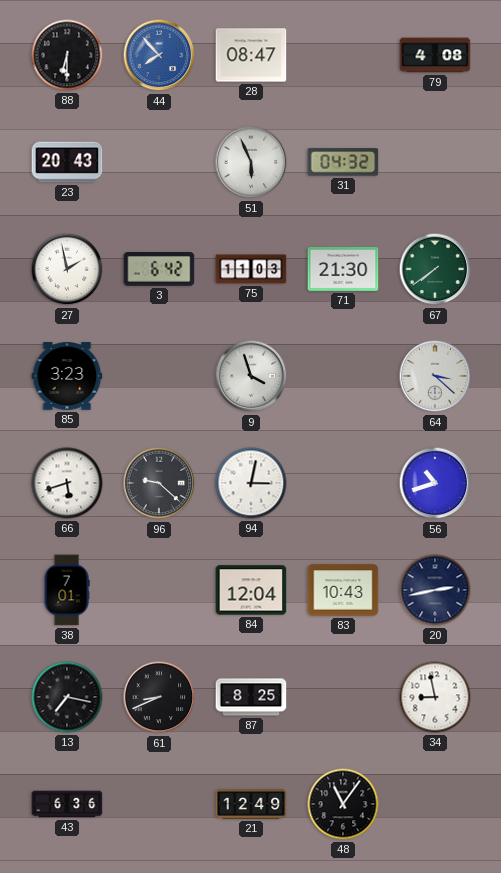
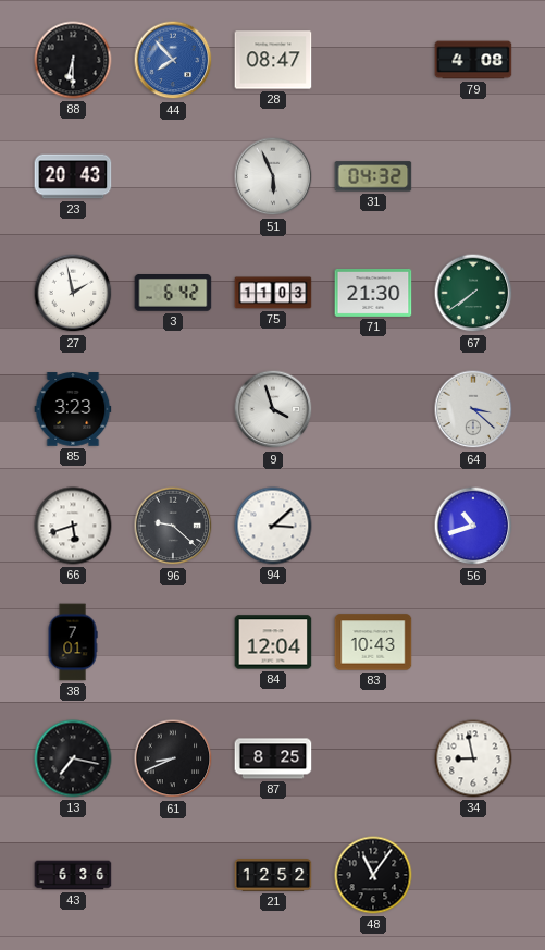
94: 3:02 -> 3:08 (273, 526)
20: 2:43 -> none (435, 590)
21: 12:49 -> 12:52 (273, 875)
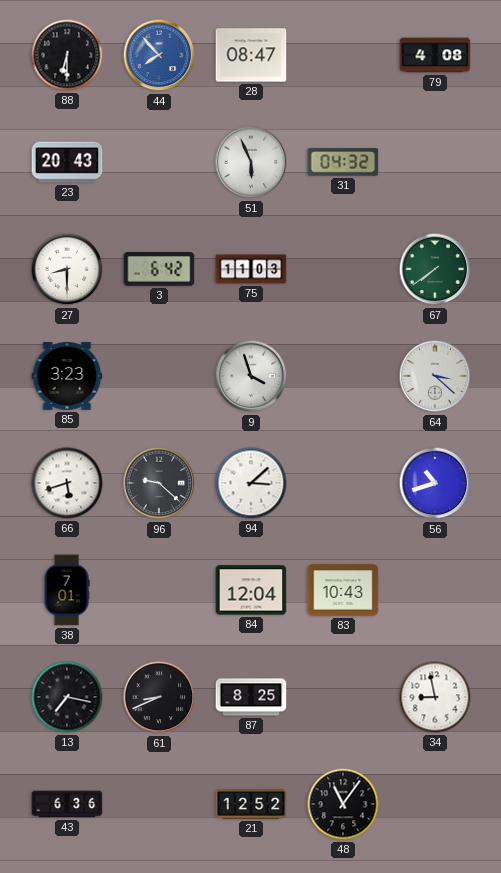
27: 1:58 -> 8:30 (67, 269)
71: 21:30 -> none (373, 293)
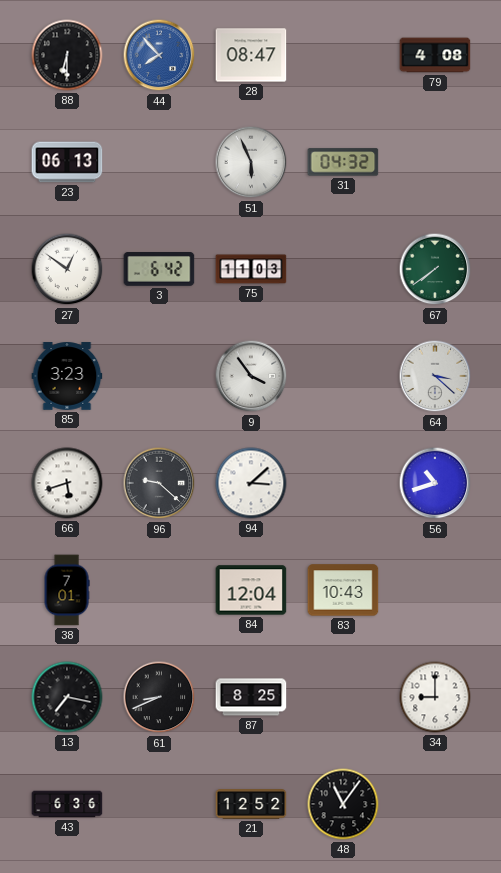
23: 20:43 -> 06:13 (67, 162)
27: 8:30 -> 12:51 (67, 269)
9: 3:57 -> 3:54 (251, 376)
34: 8:58 -> 9:00 (435, 697)
